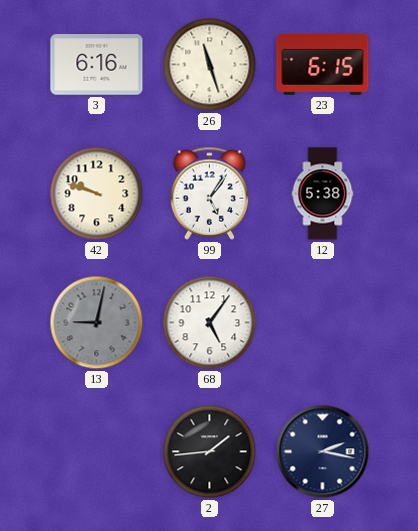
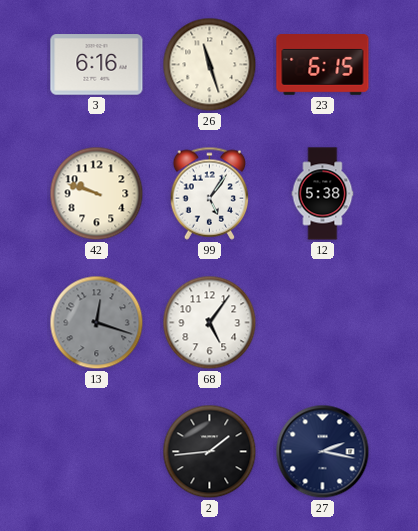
13: 9:02 -> 12:18 (97, 323)
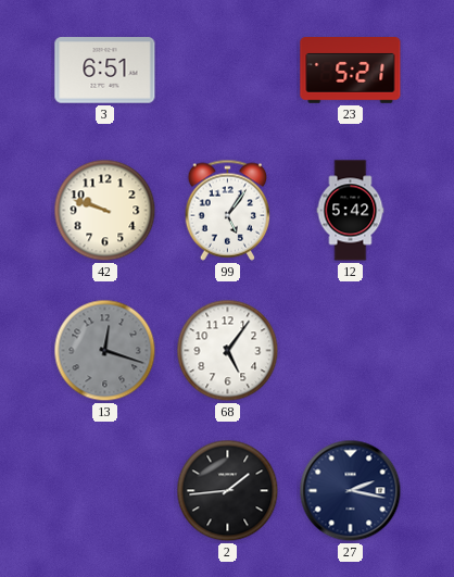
3: 6:16 -> 6:51 (105, 71)
26: 11:27 -> none (210, 65)
23: 6:15 -> 5:21 (351, 71)
12: 5:38 -> 5:42 (351, 211)
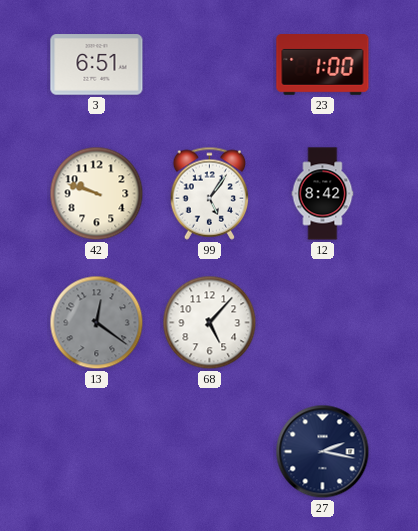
23: 5:21 -> 1:00 (323, 65)
12: 5:42 -> 8:42 (323, 194)
13: 12:18 -> 12:21 (97, 323)
68: 5:06 -> 5:07 (210, 323)
2: 1:44 -> none (228, 491)
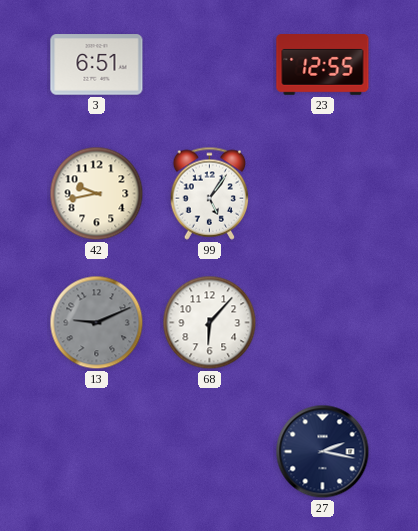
23: 1:00 -> 12:55 (323, 65)
42: 9:48 -> 9:43 (97, 194)
12: 8:42 -> none (323, 194)
13: 12:21 -> 9:11 (97, 323)
68: 5:07 -> 6:07 (210, 323)
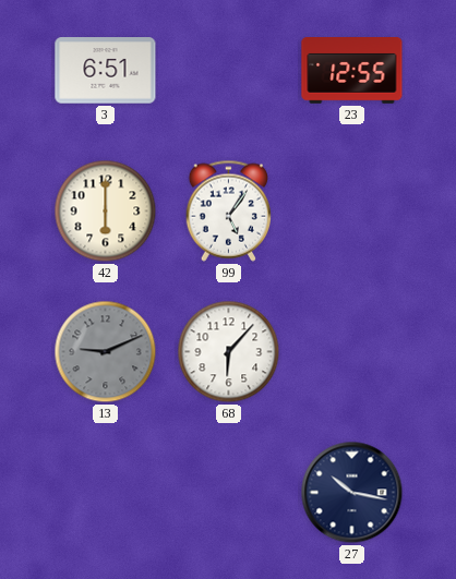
42: 9:43 -> 6:00 (106, 212)
27: 2:17 -> 10:17 (352, 493)
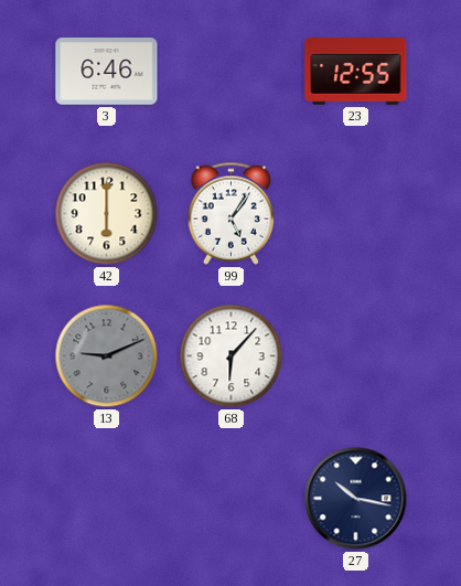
3: 6:51 -> 6:46 (107, 72)
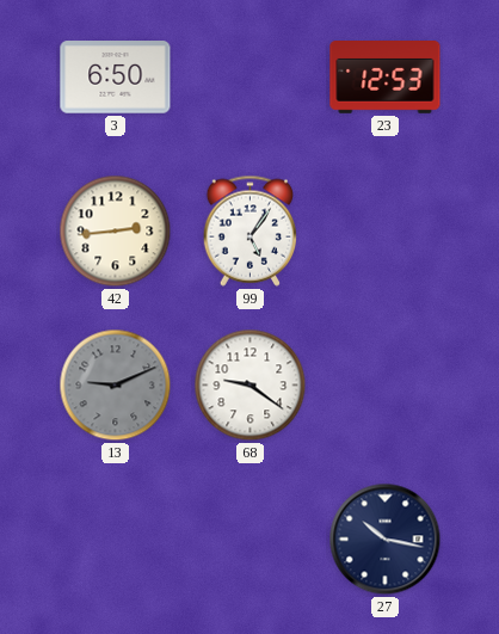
3: 6:46 -> 6:50 (116, 78)
23: 12:55 -> 12:53 (386, 78)
42: 6:00 -> 2:44 (116, 232)
68: 6:07 -> 9:21 (251, 386)
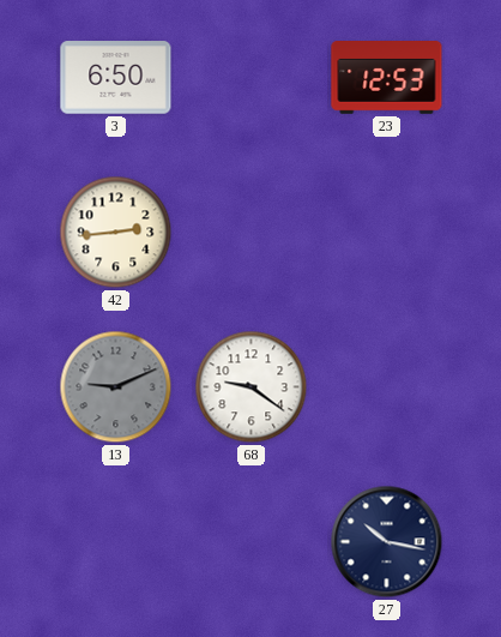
99: 5:06 -> none (251, 230)
